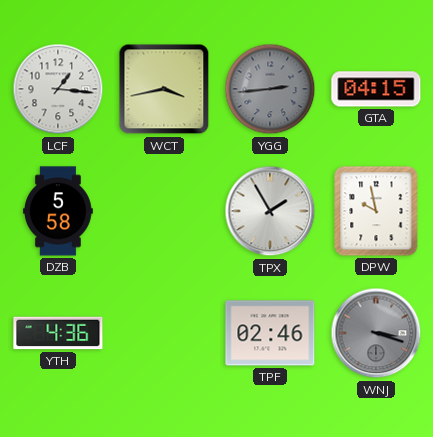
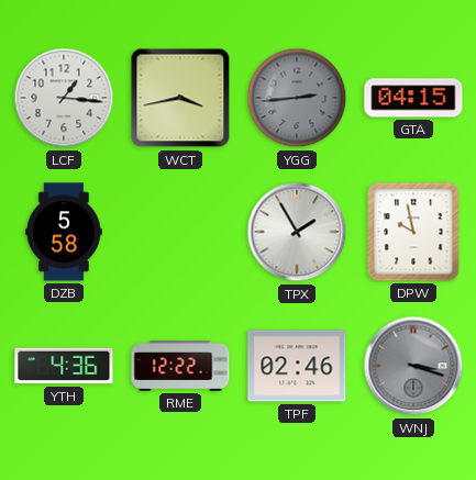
RME: none -> 12:22 (180, 366)
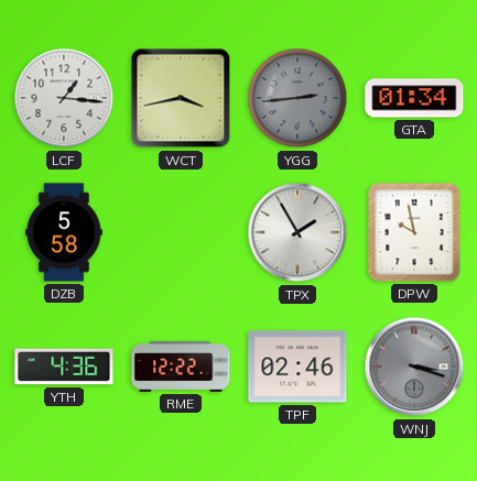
GTA: 04:15 -> 01:34 (414, 98)
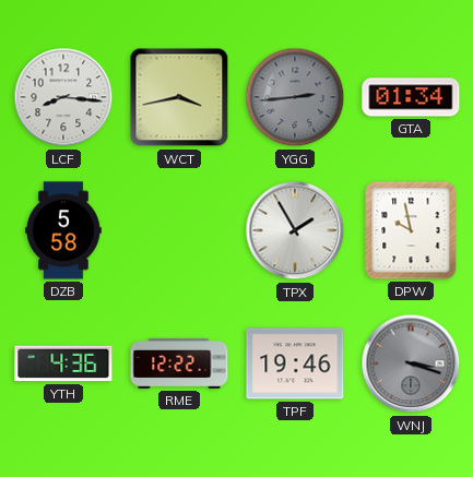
LCF: 1:16 -> 8:16 (63, 97)
TPF: 02:46 -> 19:46 (295, 363)
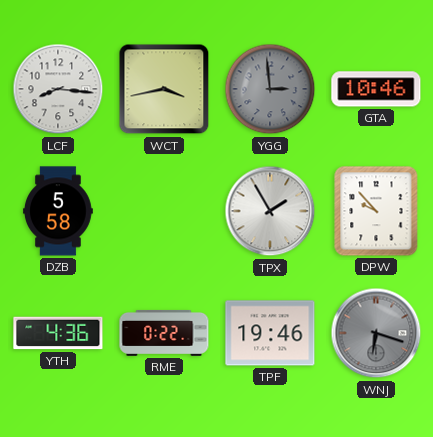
YGG: 2:44 -> 2:59 (270, 89)
GTA: 01:34 -> 10:46 (376, 89)
DPW: 9:58 -> 9:53 (376, 211)
RME: 12:22 -> 0:22 (164, 333)
WNJ: 3:18 -> 6:18 (376, 333)
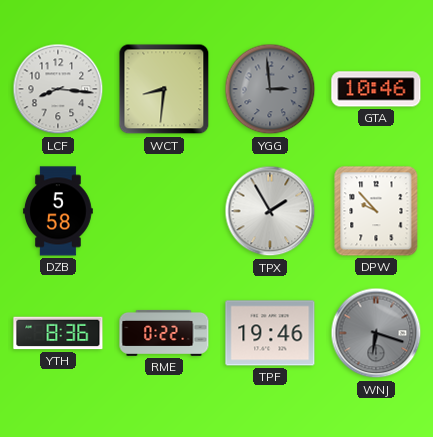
WCT: 3:43 -> 8:31 (164, 89)
YTH: 4:36 -> 8:36 (58, 333)
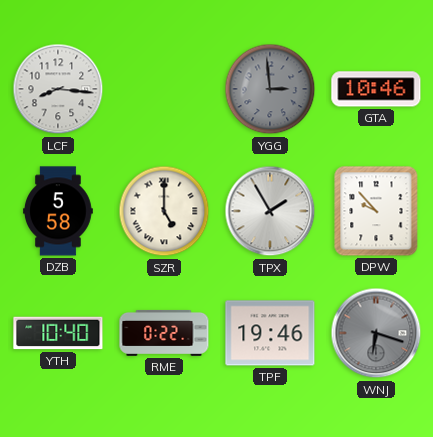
WCT: 8:31 -> none (164, 89)
SZR: none -> 5:00 (164, 211)
YTH: 8:36 -> 10:40 (58, 333)
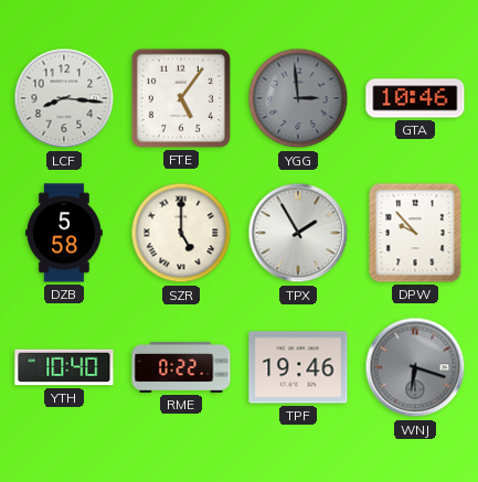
FTE: none -> 5:06 (181, 98)
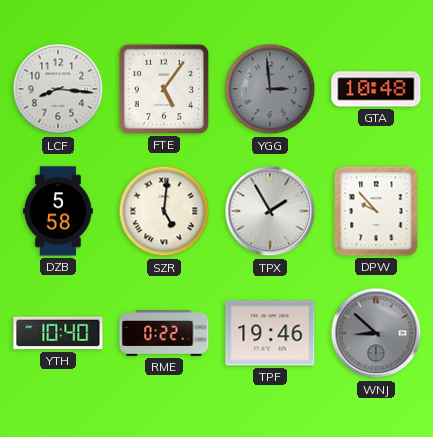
GTA: 10:46 -> 10:48 (376, 89)
SZR: 5:00 -> 5:01 (164, 211)
WNJ: 6:18 -> 8:52 (376, 333)
